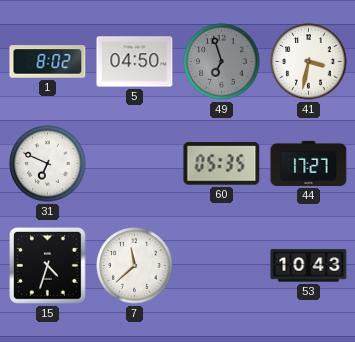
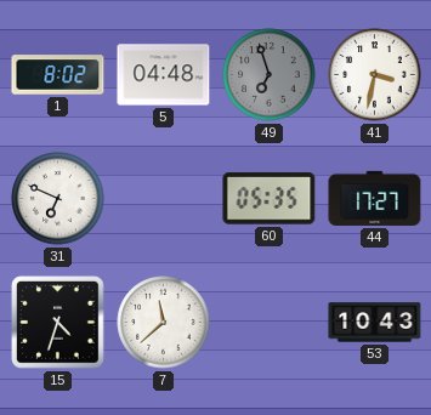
5: 04:50 -> 04:48 (164, 75)
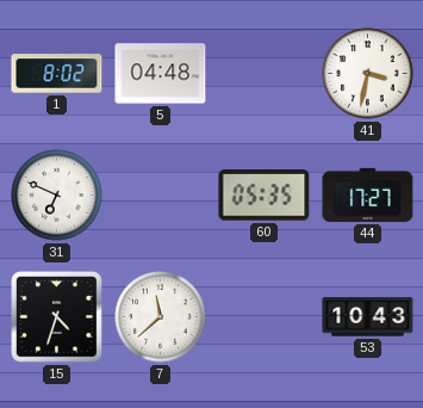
49: 6:57 -> none (270, 75)
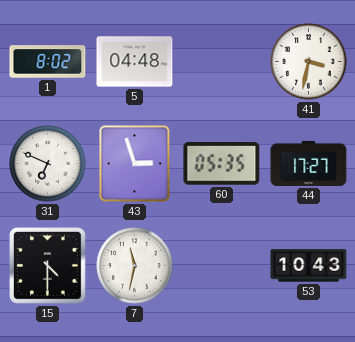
43: none -> 2:57 (135, 164)
15: 4:33 -> 4:30 (48, 266)
7: 11:38 -> 11:32 (135, 266)
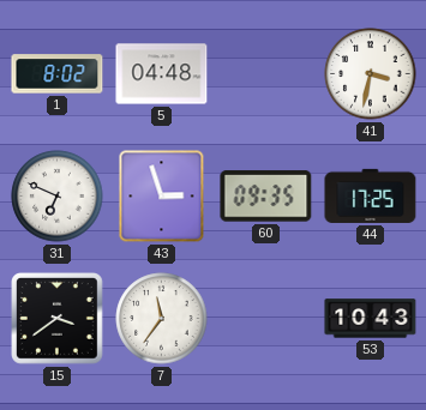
60: 05:35 -> 09:35 (266, 197)
44: 17:27 -> 17:25 (371, 195)
15: 4:30 -> 3:39 (58, 319)
7: 11:32 -> 11:36 (162, 319)
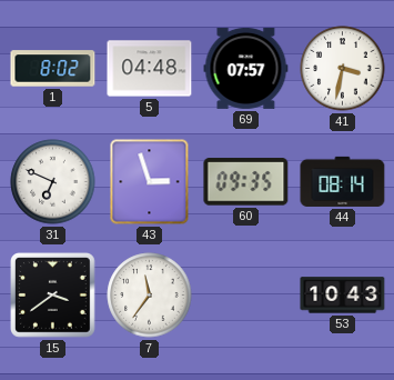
69: none -> 07:57 (246, 68)
44: 17:25 -> 08:14 (343, 181)
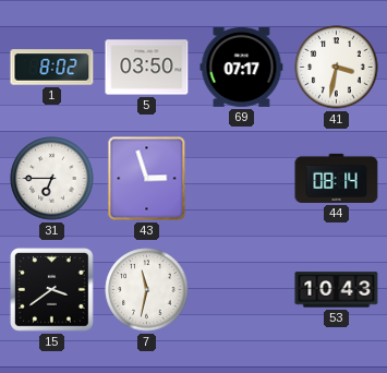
5: 04:48 -> 03:50 (147, 68)
69: 07:57 -> 07:17 (242, 67)
31: 6:49 -> 6:45 (52, 179)
60: 09:35 -> none (246, 182)
7: 11:36 -> 11:32 (147, 290)
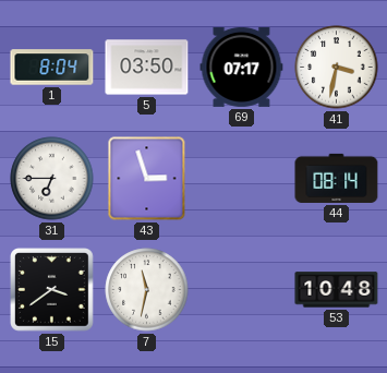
1: 8:02 -> 8:04 (52, 68)
53: 10:43 -> 10:48 (337, 290)
